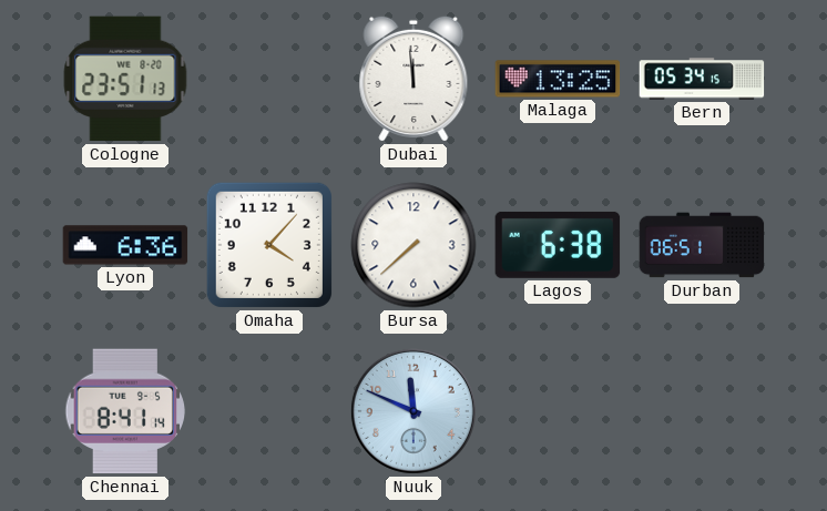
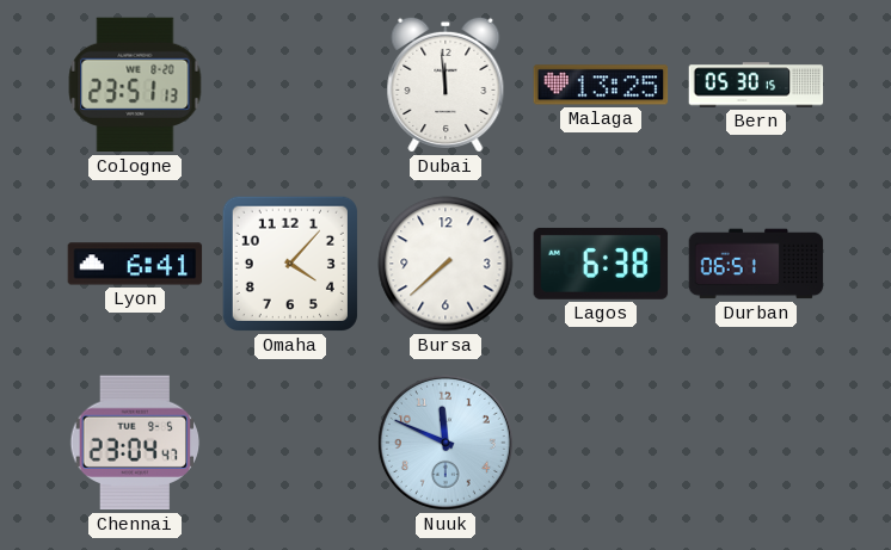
Bern: 05:34 -> 05:30 (756, 85)
Lyon: 6:36 -> 6:41 (135, 264)
Chennai: 8:41 -> 23:04 (135, 443)
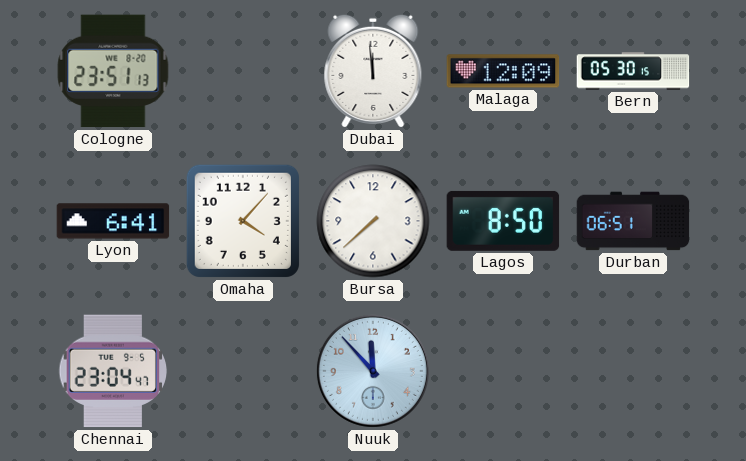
Malaga: 13:25 -> 12:09 (503, 71)
Lagos: 6:38 -> 8:50 (503, 221)
Nuuk: 11:49 -> 11:53 (373, 371)
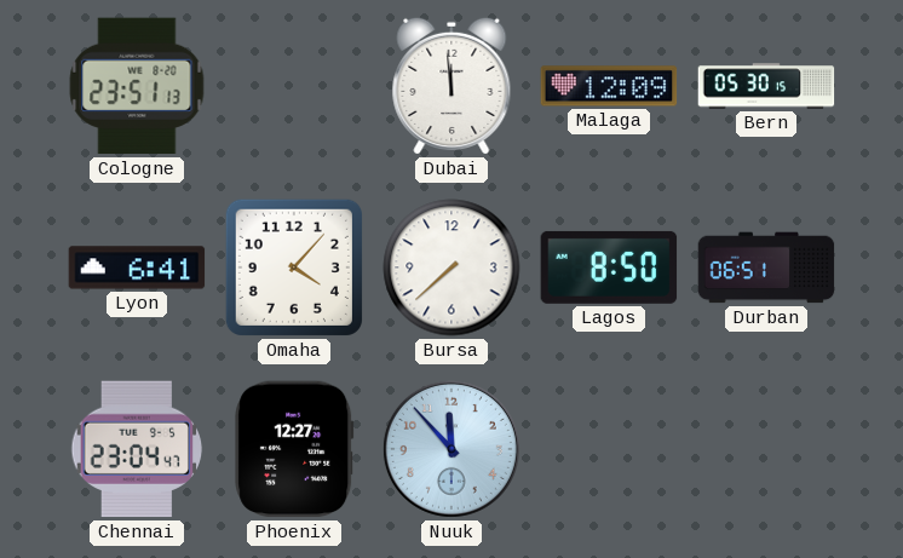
Phoenix: none -> 12:27 (294, 449)
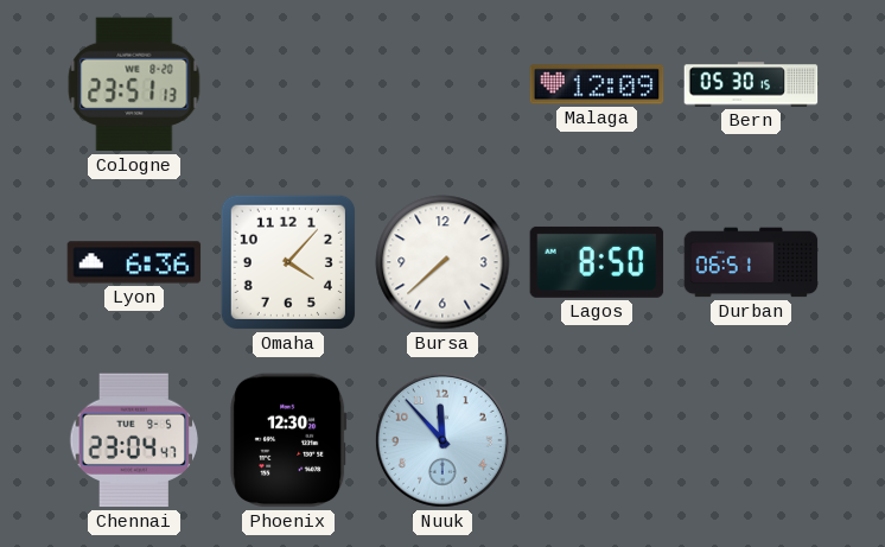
Dubai: 11:59 -> none (451, 86)
Lyon: 6:41 -> 6:36 (134, 262)
Phoenix: 12:27 -> 12:30 (288, 440)
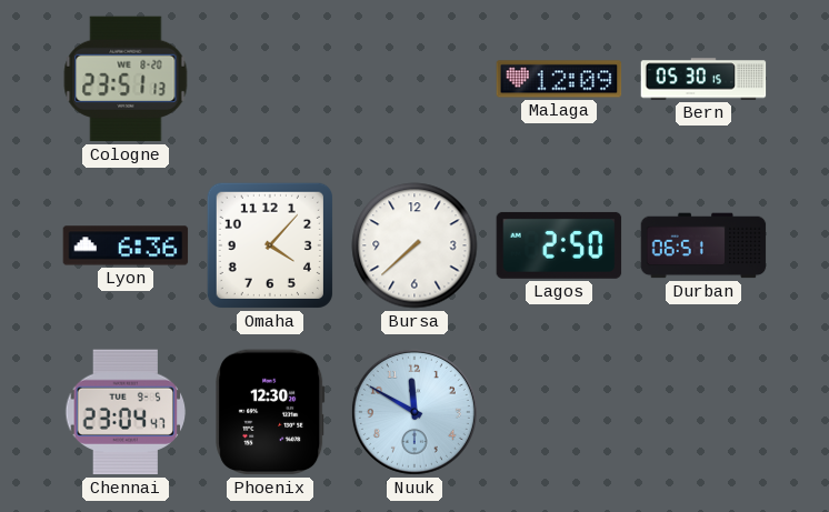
Lagos: 8:50 -> 2:50 (559, 245)
Nuuk: 11:53 -> 11:50 (414, 412)
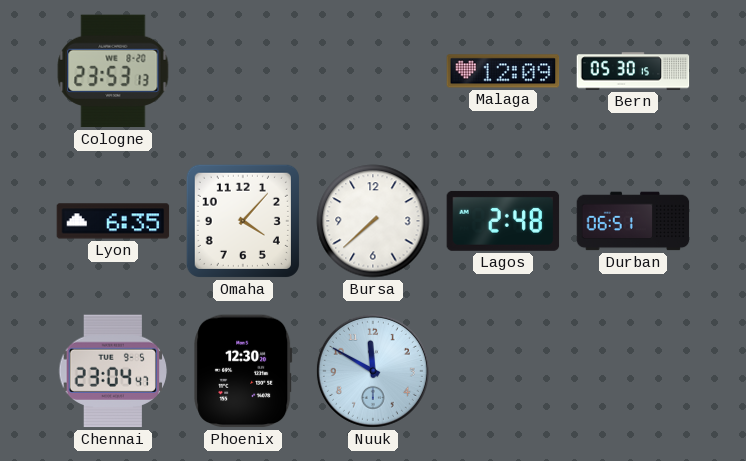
Cologne: 23:51 -> 23:53 (113, 71)
Lyon: 6:36 -> 6:35 (113, 221)
Lagos: 2:50 -> 2:48 (503, 221)
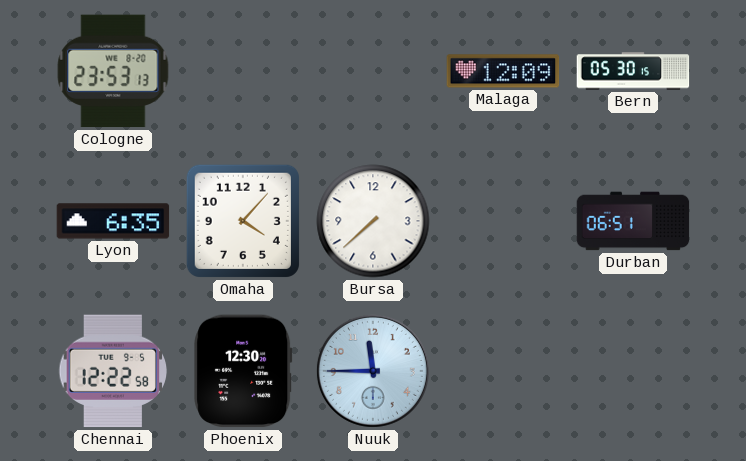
Lagos: 2:48 -> none (503, 221)
Chennai: 23:04 -> 12:22 (113, 371)
Nuuk: 11:50 -> 11:45 (373, 371)
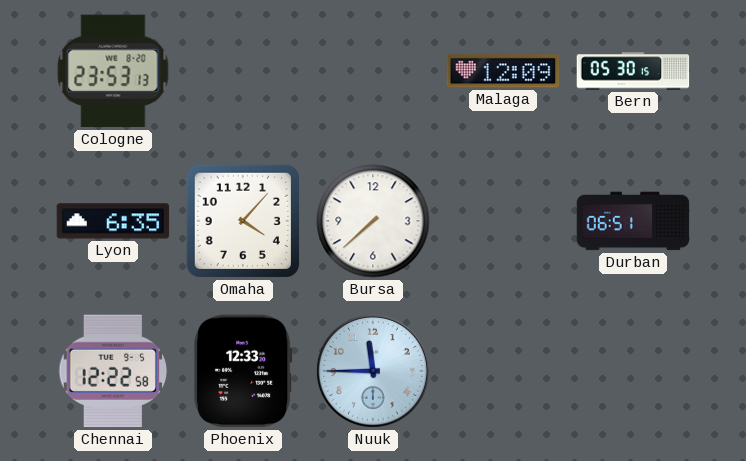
Phoenix: 12:30 -> 12:33 (243, 371)
